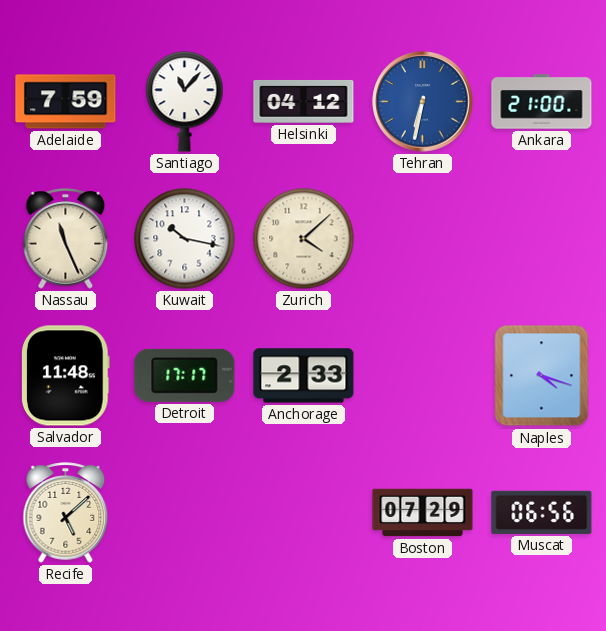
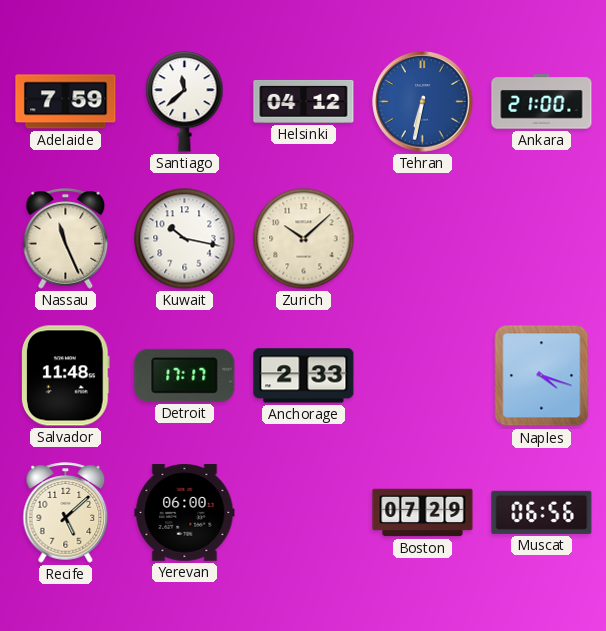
Santiago: 11:07 -> 11:38 (185, 102)
Zurich: 4:08 -> 10:08 (304, 239)
Yerevan: none -> 06:00 (185, 513)
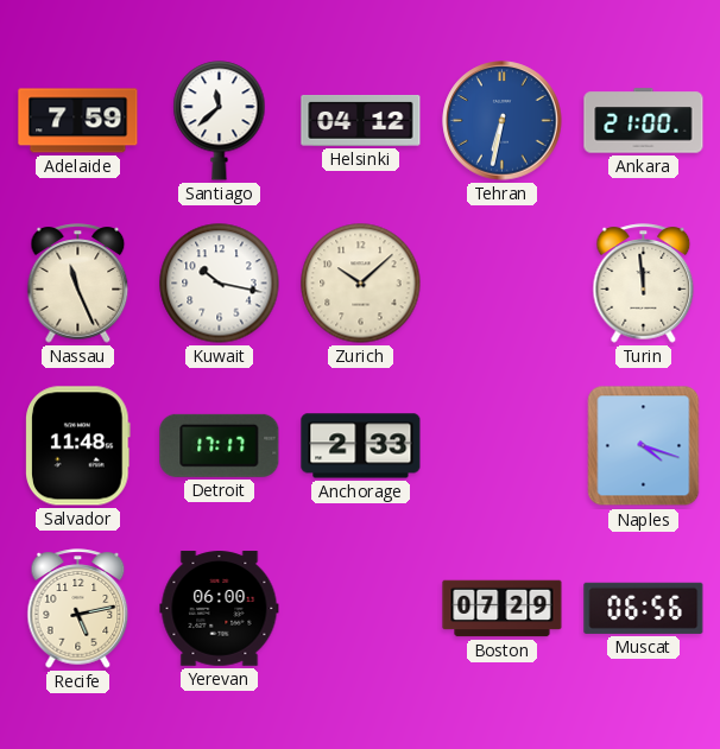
Turin: none -> 11:59 (644, 284)
Recife: 5:08 -> 5:13 (78, 609)
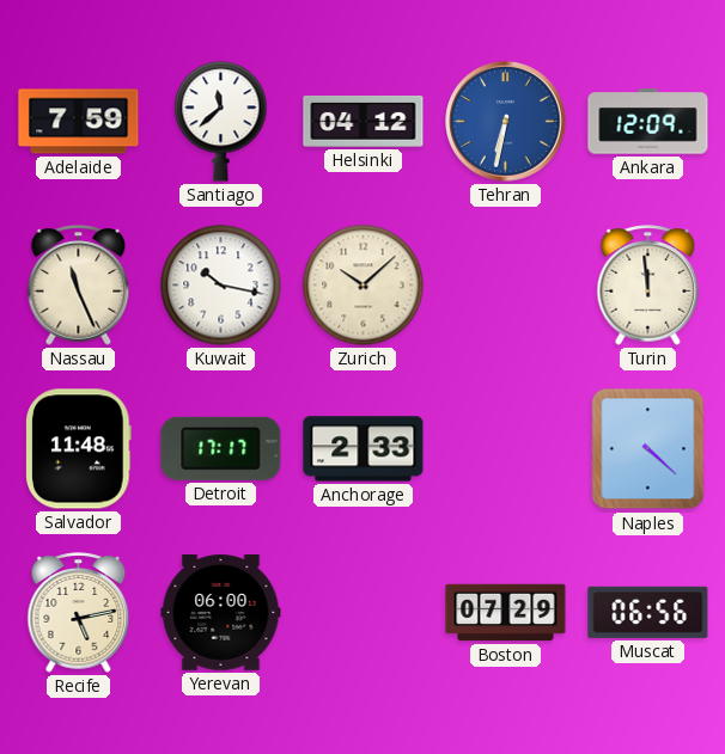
Ankara: 21:00 -> 12:09 (648, 122)
Naples: 4:18 -> 4:22 (648, 449)
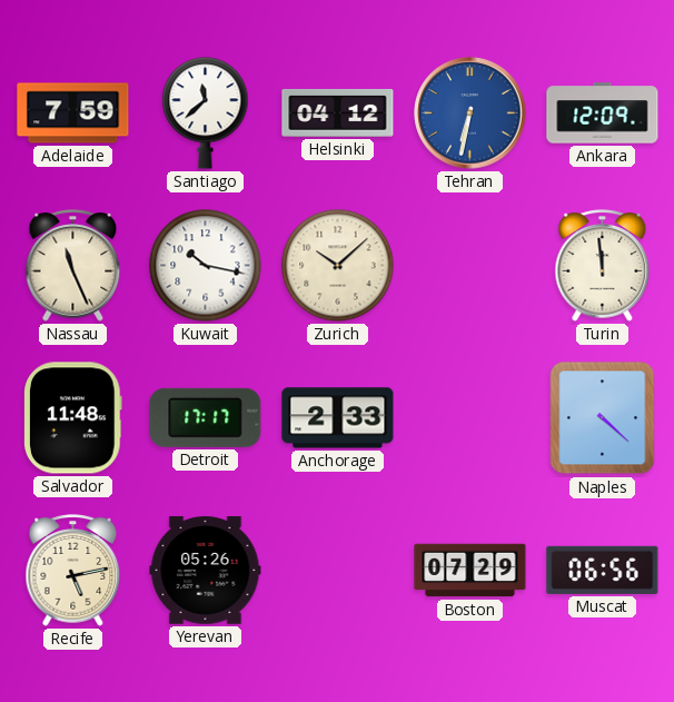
Yerevan: 06:00 -> 05:26 (206, 571)
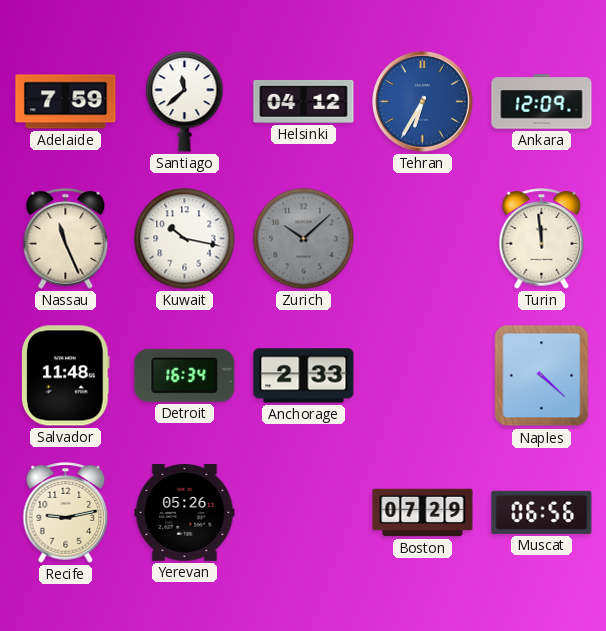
Tehran: 6:32 -> 6:35 (423, 102)
Zurich dial: cream -> grey (304, 239)
Detroit: 17:17 -> 16:34 (185, 375)
Recife: 5:13 -> 9:13 (66, 513)
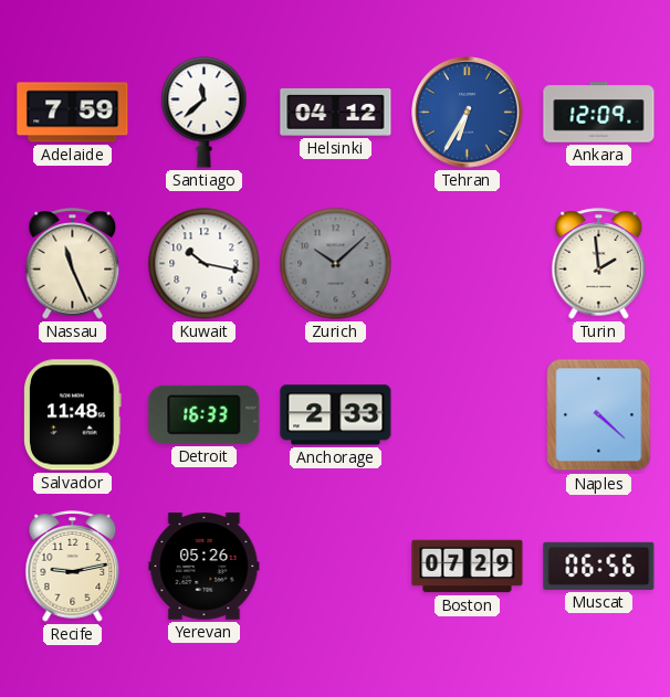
Turin: 11:59 -> 1:59 (599, 264)
Detroit: 16:34 -> 16:33 (205, 414)
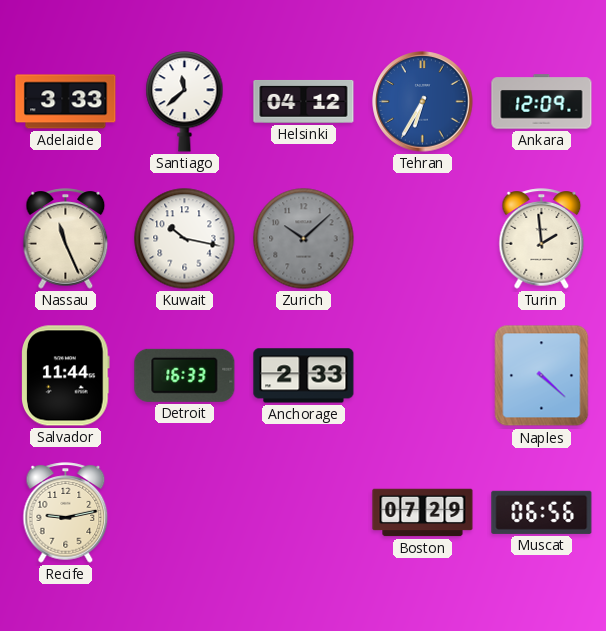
Adelaide: 7:59 -> 3:33 (66, 102)
Salvador: 11:48 -> 11:44 (66, 376)
Yerevan: 05:26 -> none (205, 567)
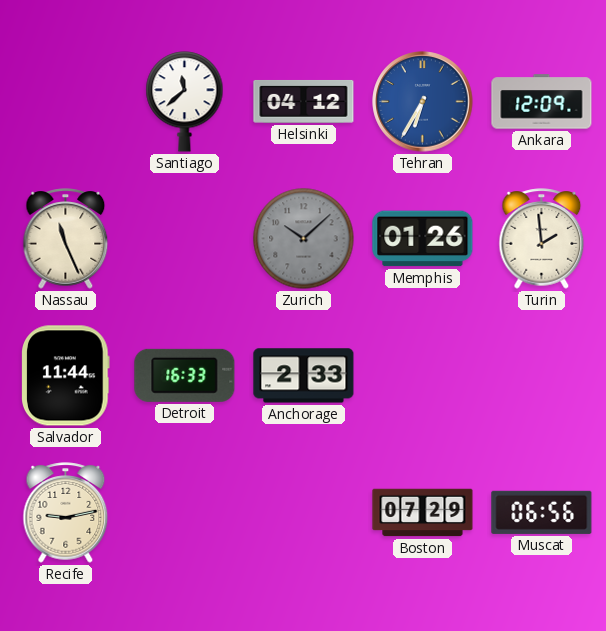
Adelaide: 3:33 -> none (66, 102)
Kuwait: 10:17 -> none (185, 239)
Memphis: none -> 01:26 (423, 239)
Naples: 4:22 -> none (542, 376)
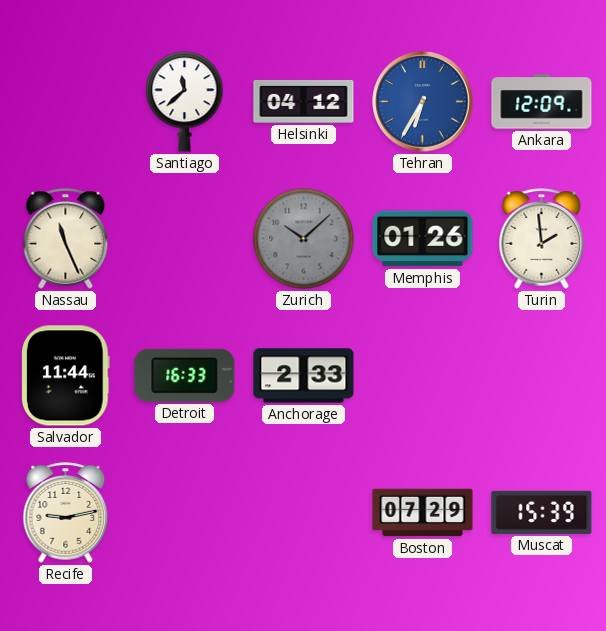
Muscat: 06:56 -> 15:39 (542, 512)
